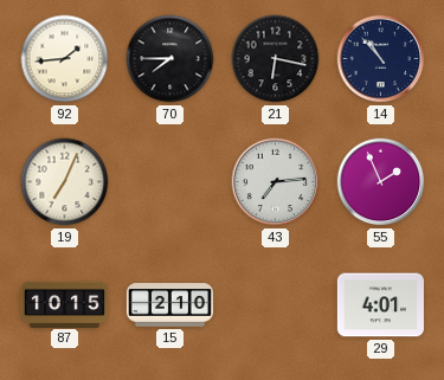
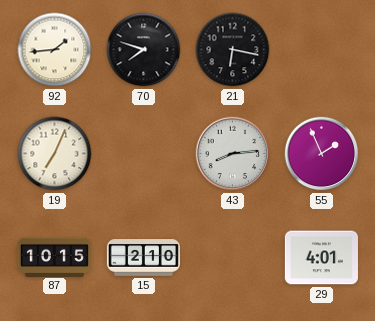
70: 7:45 -> 7:48 (144, 50)
14: 10:53 -> none (381, 59)
43: 7:14 -> 8:14 (233, 154)
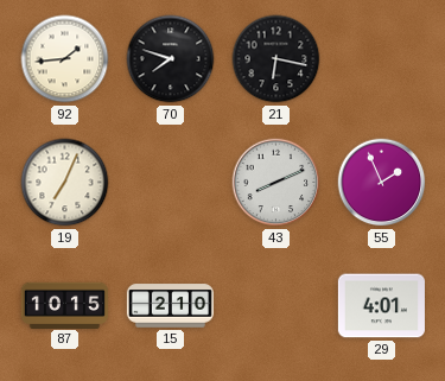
43: 8:14 -> 8:11 (276, 183)
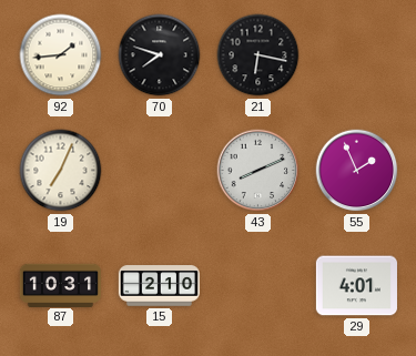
87: 10:15 -> 10:31 (60, 285)
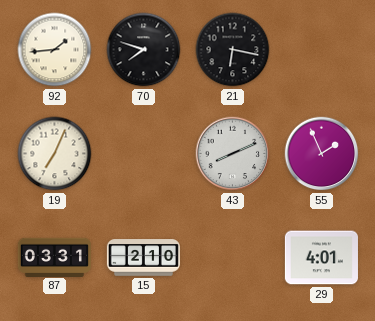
87: 10:31 -> 03:31 (54, 257)
